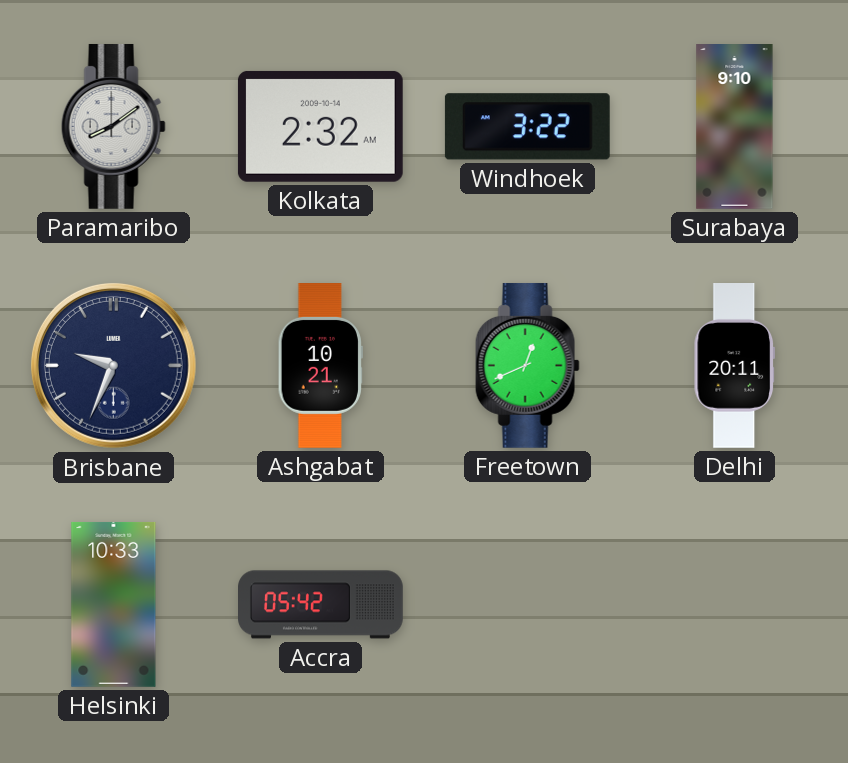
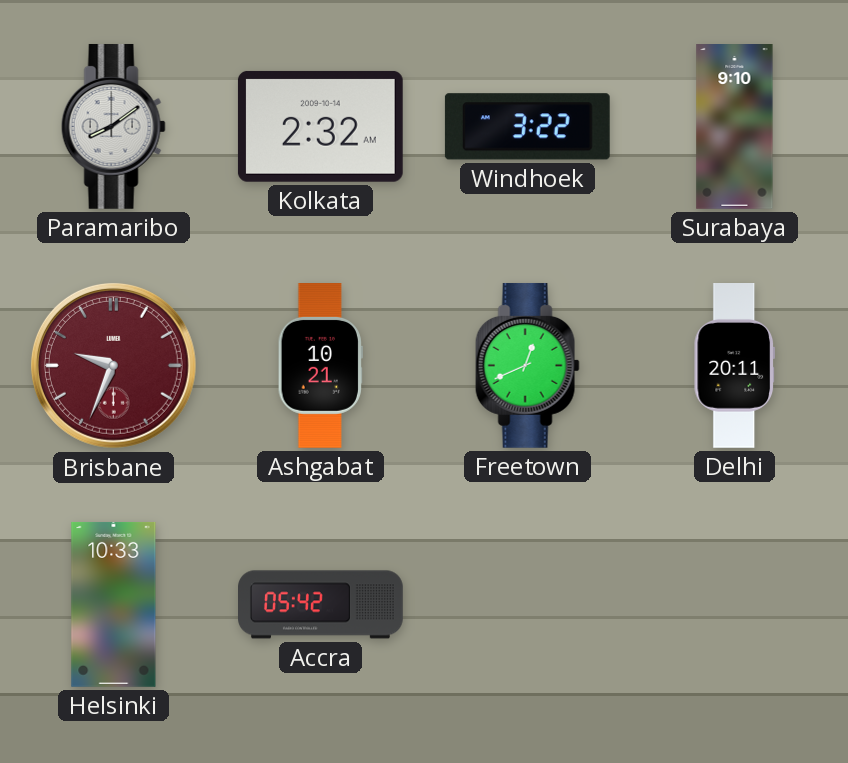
Brisbane dial: navy -> burgundy (113, 365)
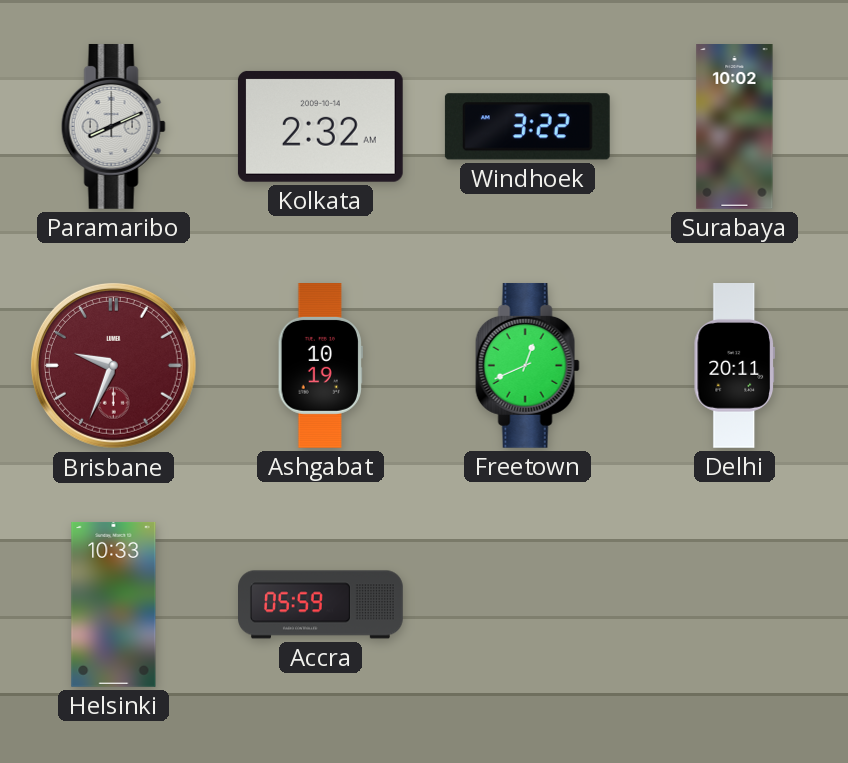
Paramaribo: 8:09 -> 8:11 (113, 126)
Surabaya: 9:10 -> 10:02 (735, 127)
Ashgabat: 10:21 -> 10:19 (320, 366)
Accra: 05:42 -> 05:59 (321, 605)
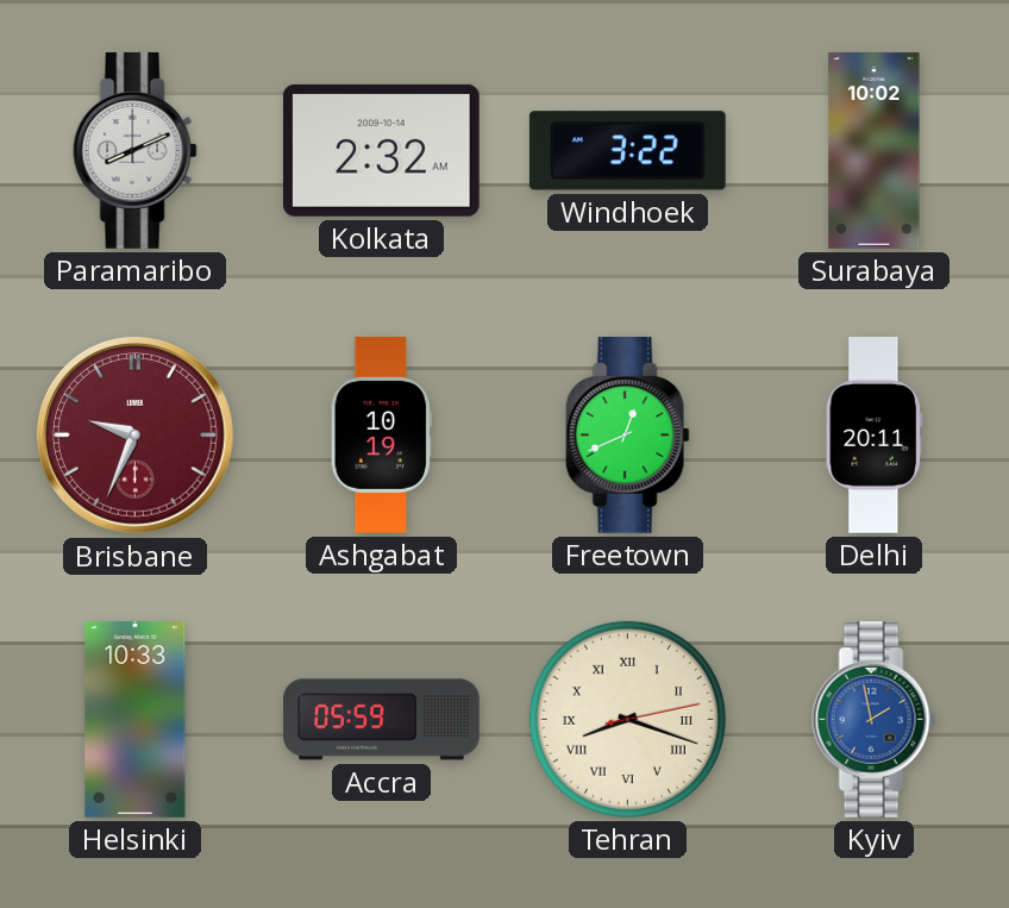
Tehran: none -> 8:18 (627, 719)
Kyiv: none -> 1:58 (873, 719)
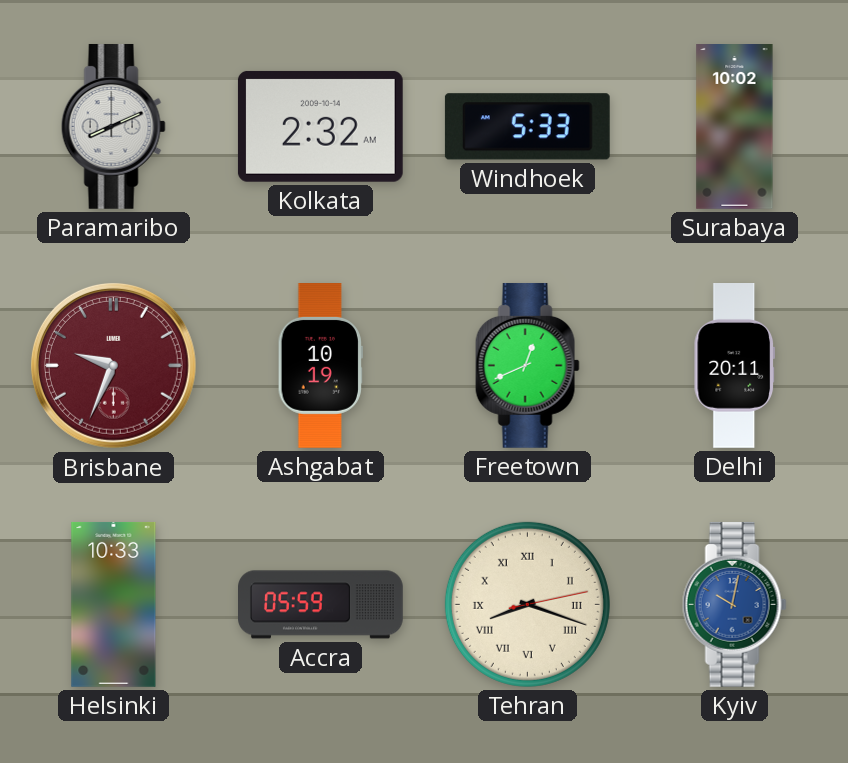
Windhoek: 3:22 -> 5:33 (527, 127)
Kyiv: 1:58 -> 10:02 (734, 604)
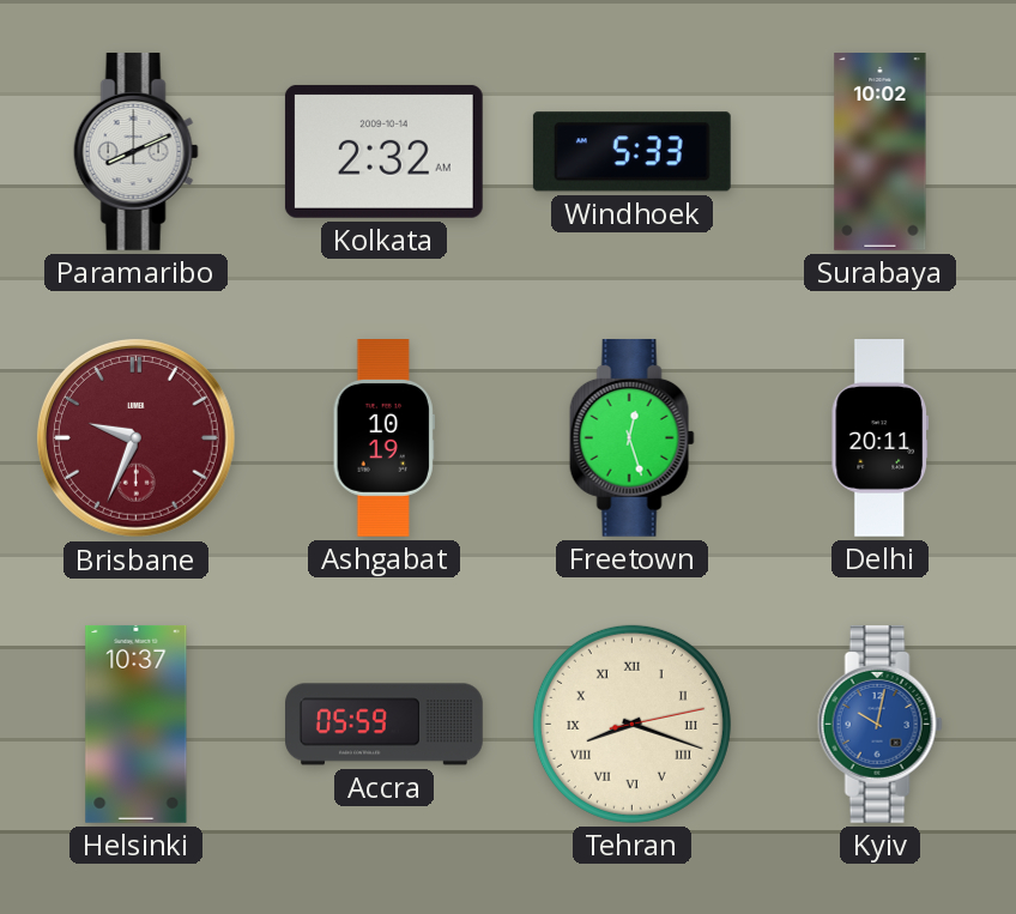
Freetown: 12:41 -> 12:27 (631, 437)
Helsinki: 10:33 -> 10:37 (137, 724)
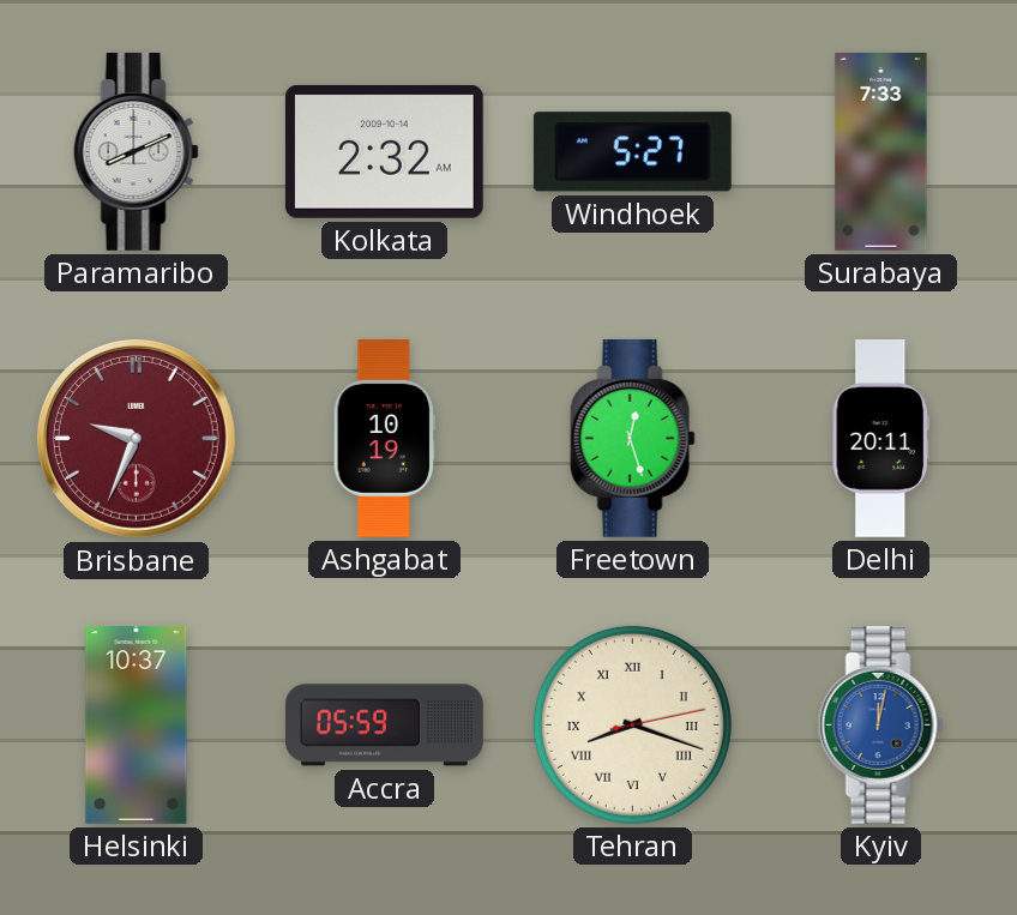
Windhoek: 5:33 -> 5:27 (632, 152)
Surabaya: 10:02 -> 7:33 (881, 152)
Kyiv: 10:02 -> 12:02 (880, 724)
